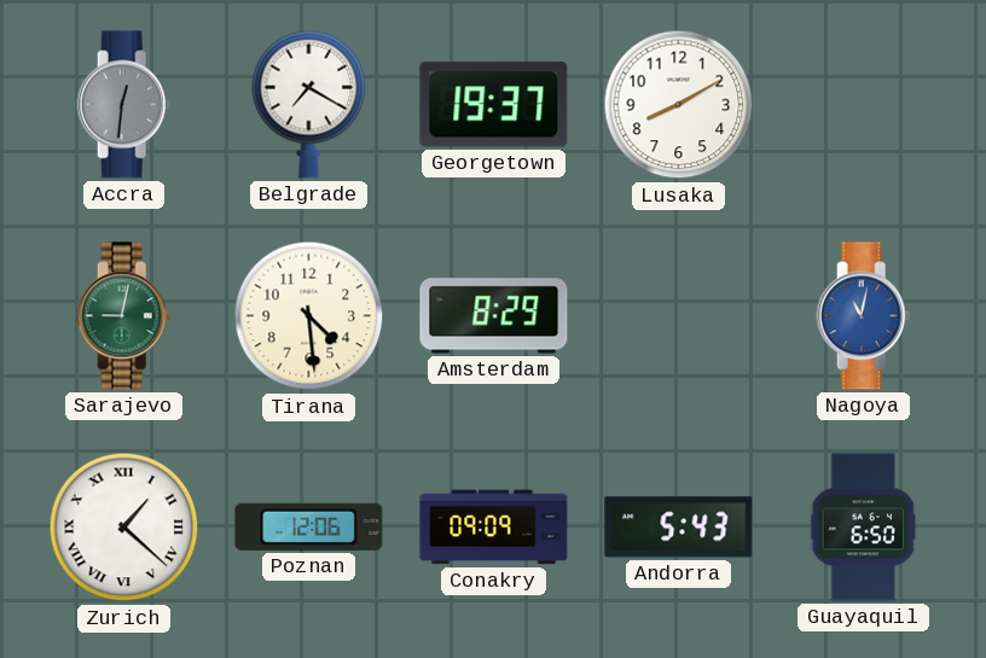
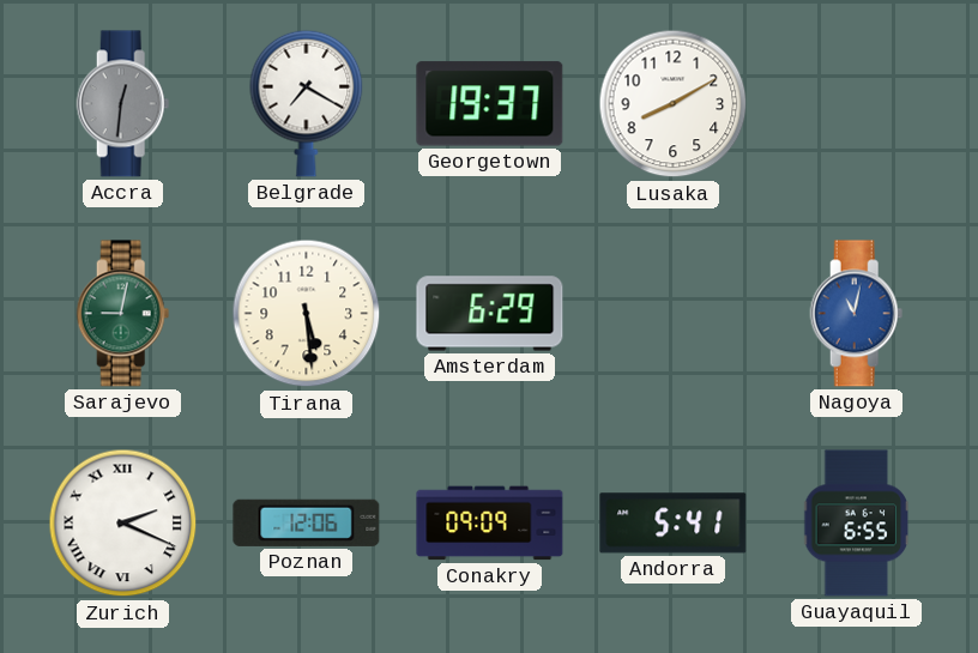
Tirana: 4:29 -> 5:29 (307, 314)
Amsterdam: 8:29 -> 6:29 (490, 314)
Zurich: 1:22 -> 2:19 (123, 524)
Andorra: 5:43 -> 5:41 (674, 524)
Guayaquil: 6:50 -> 6:55 (856, 524)
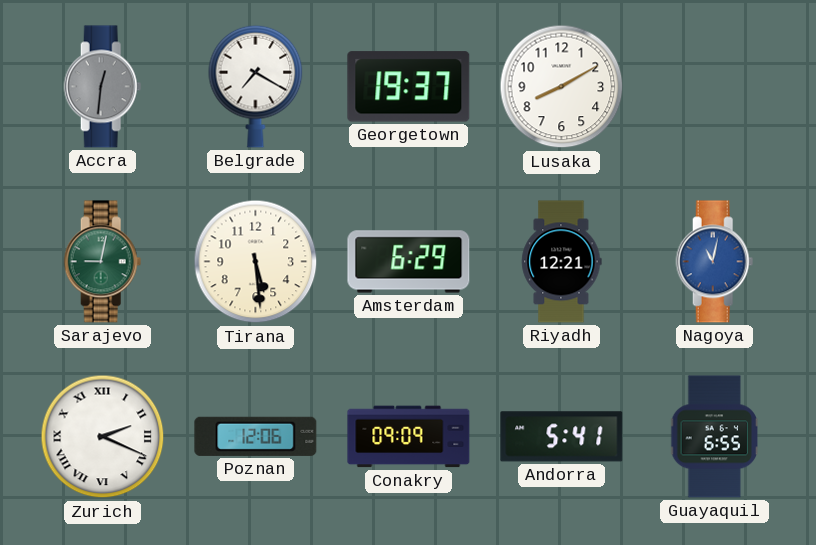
Riyadh: none -> 12:21 (562, 262)
